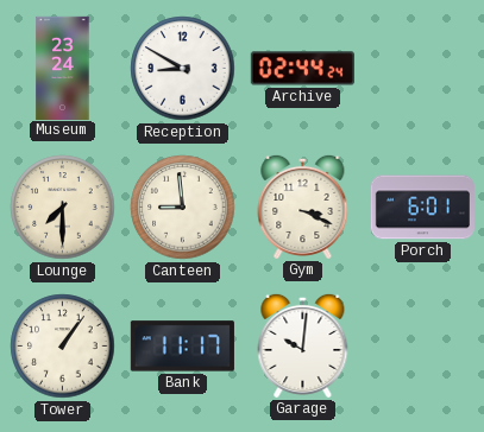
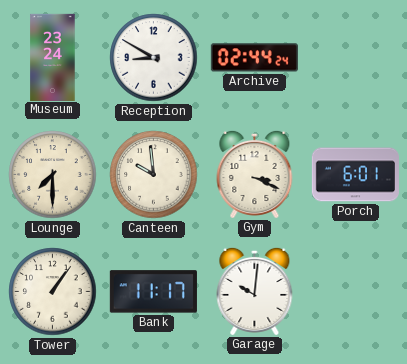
Canteen: 8:59 -> 9:59 (154, 175)
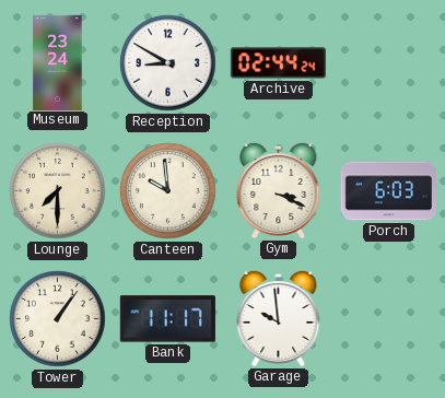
Porch: 6:01 -> 6:03 (388, 191)
Garage: 10:01 -> 9:59 (279, 318)
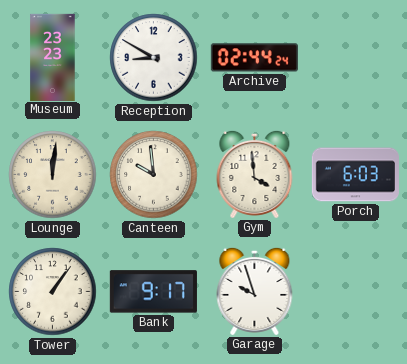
Museum: 23:24 -> 23:23 (53, 57)
Lounge: 7:30 -> 12:01 (53, 175)
Gym: 3:19 -> 3:59 (255, 174)
Bank: 11:17 -> 9:17 (153, 292)
Garage: 9:59 -> 9:57 (255, 291)
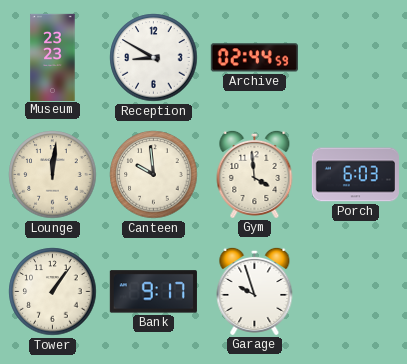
Archive: 02:44:24 -> 02:44:59 (254, 58)
